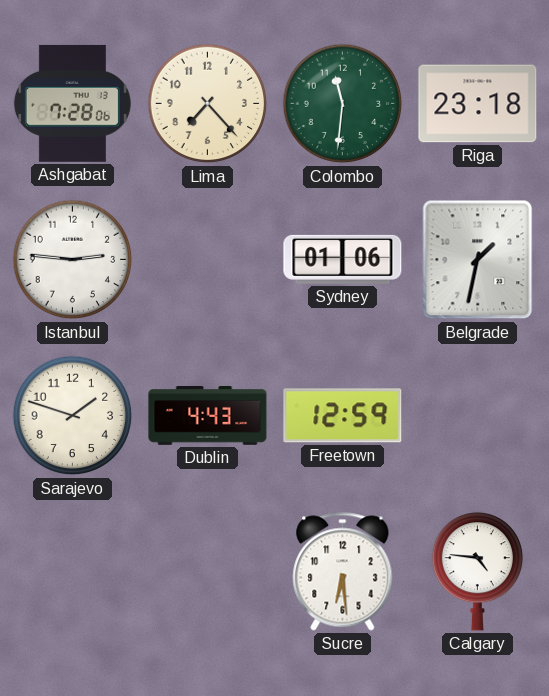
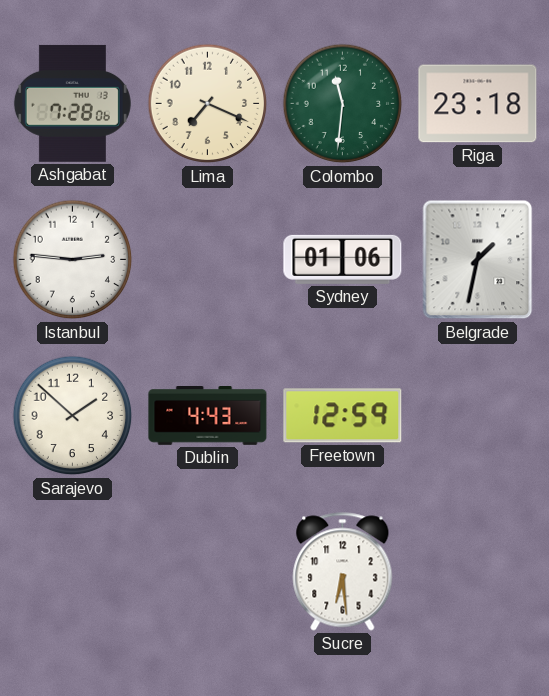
Lima: 7:23 -> 7:19 (208, 104)
Sarajevo: 1:48 -> 1:52 (73, 416)
Calgary: 4:46 -> none (477, 572)
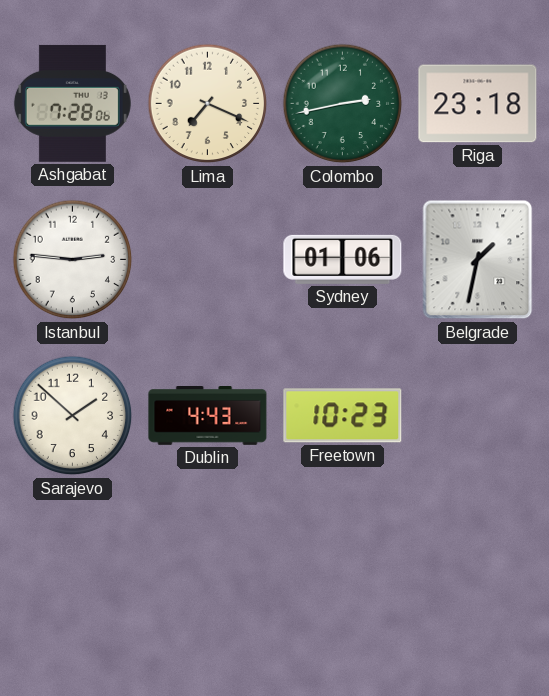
Colombo: 11:31 -> 2:43 (343, 104)
Freetown: 12:59 -> 10:23 (343, 416)
Sucre: 6:29 -> none (343, 572)
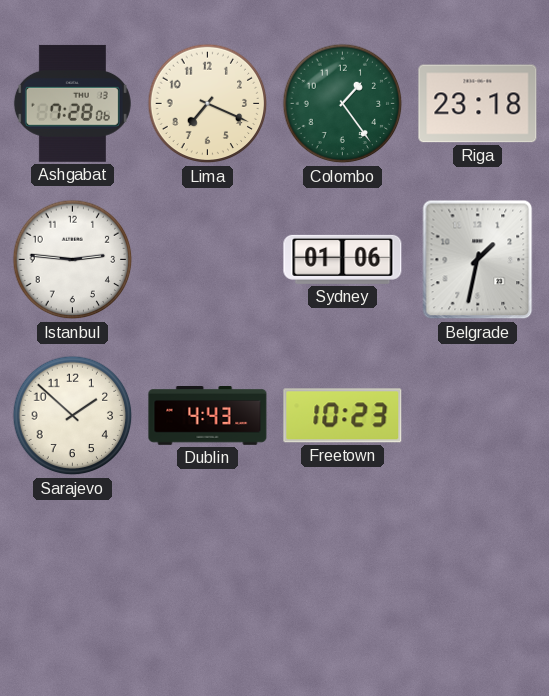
Colombo: 2:43 -> 1:24 (343, 104)
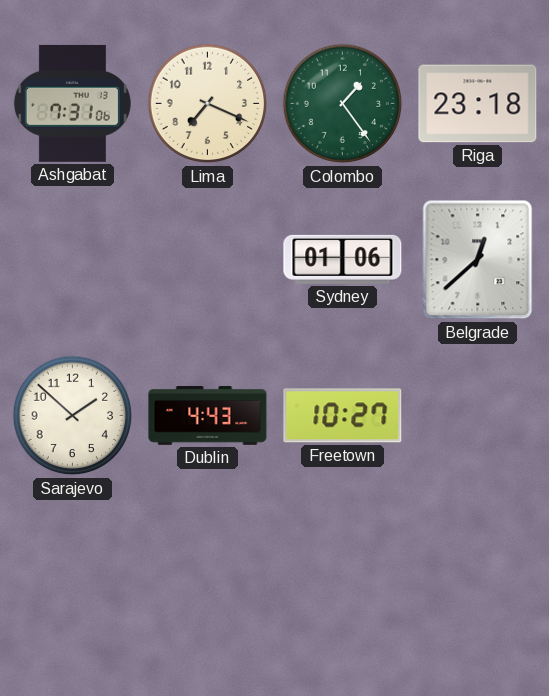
Ashgabat: 7:28 -> 7:31 (72, 103)
Istanbul: 2:46 -> none (73, 260)
Belgrade: 1:32 -> 12:38 (478, 260)
Freetown: 10:23 -> 10:27 (343, 416)
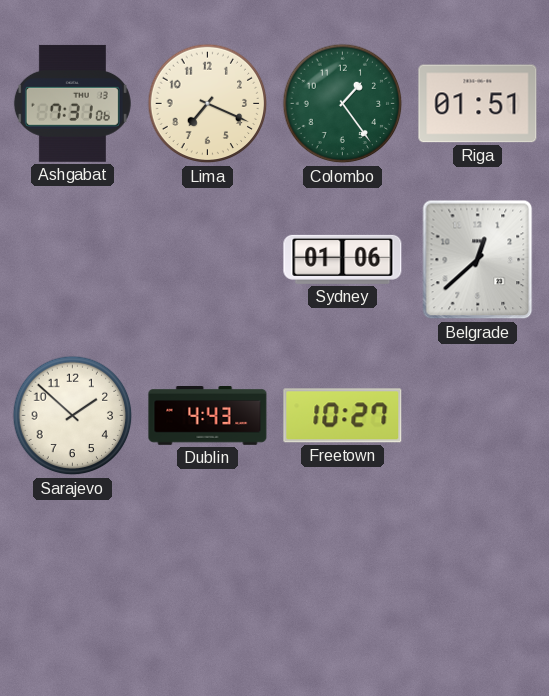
Riga: 23:18 -> 01:51 (478, 104)
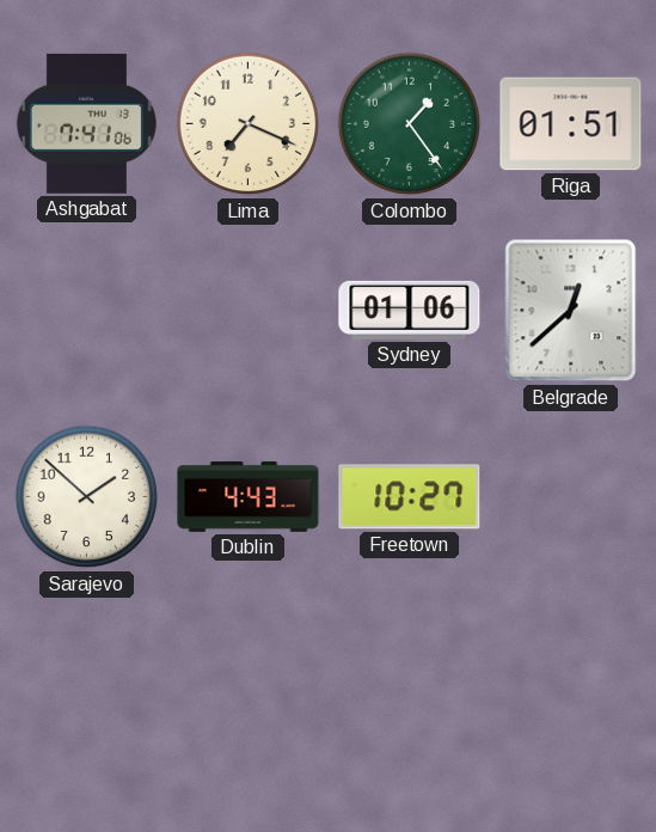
Ashgabat: 7:31 -> 7:41 (86, 123)
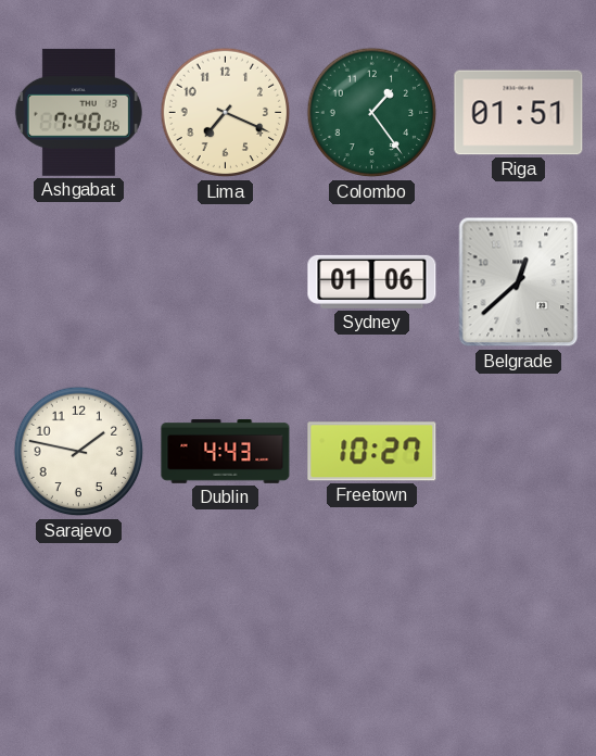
Ashgabat: 7:41 -> 7:40 (78, 112)
Sarajevo: 1:52 -> 1:47 (79, 452)
